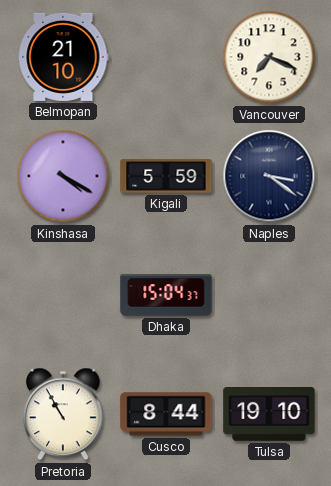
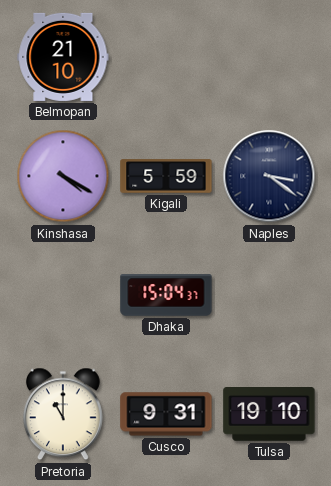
Vancouver: 7:19 -> none (269, 57)
Pretoria: 10:55 -> 11:00 (63, 414)
Cusco: 8:44 -> 9:31 (166, 414)
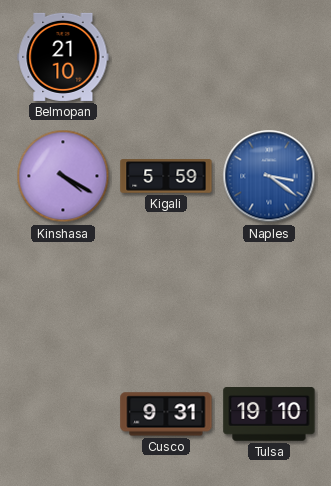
Naples dial: navy -> blue (269, 176)
Dhaka: 15:04 -> none (166, 295)
Pretoria: 11:00 -> none (63, 414)
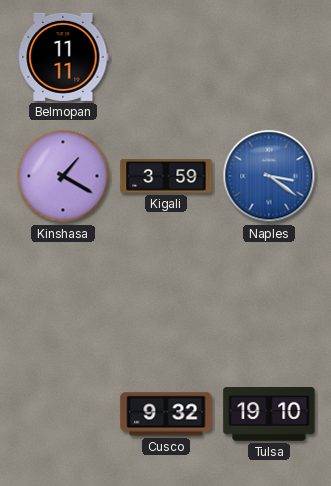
Belmopan: 21:10 -> 11:11 (63, 57)
Kinshasa: 4:20 -> 1:20 (63, 176)
Kigali: 5:59 -> 3:59 (166, 176)
Cusco: 9:31 -> 9:32 (166, 414)
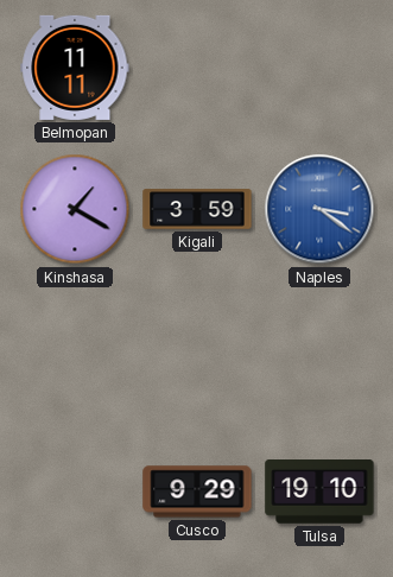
Cusco: 9:32 -> 9:29 (197, 492)
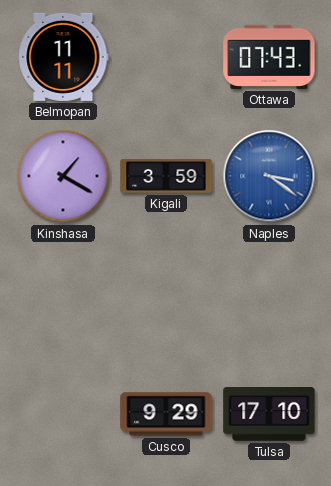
Ottawa: none -> 07:43 (269, 57)
Tulsa: 19:10 -> 17:10 (269, 415)
